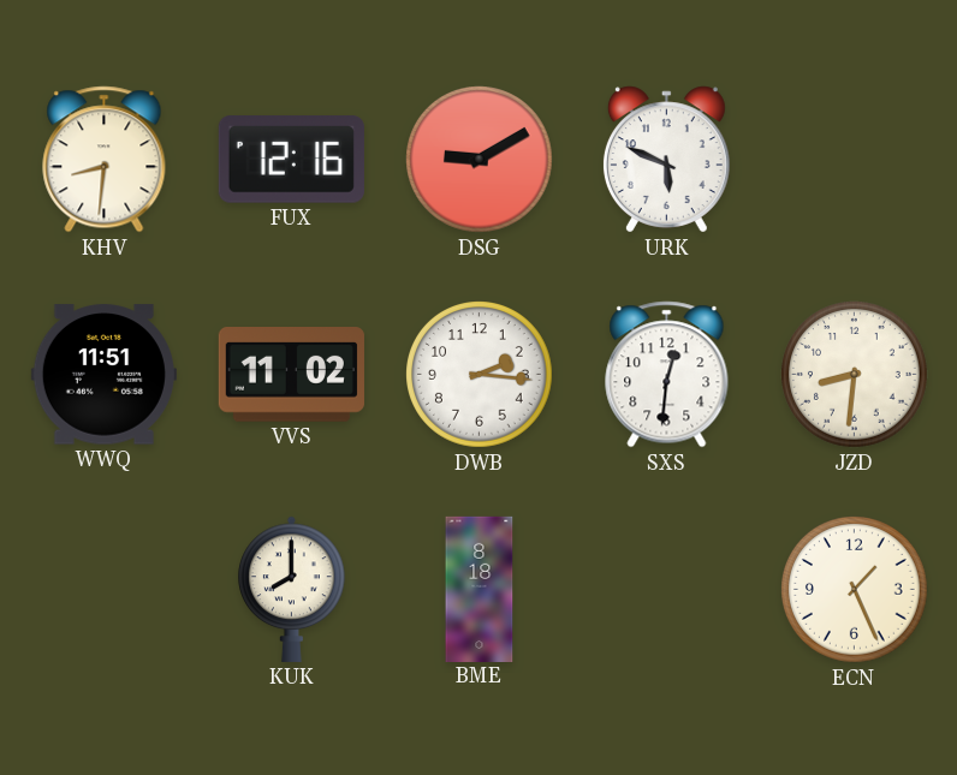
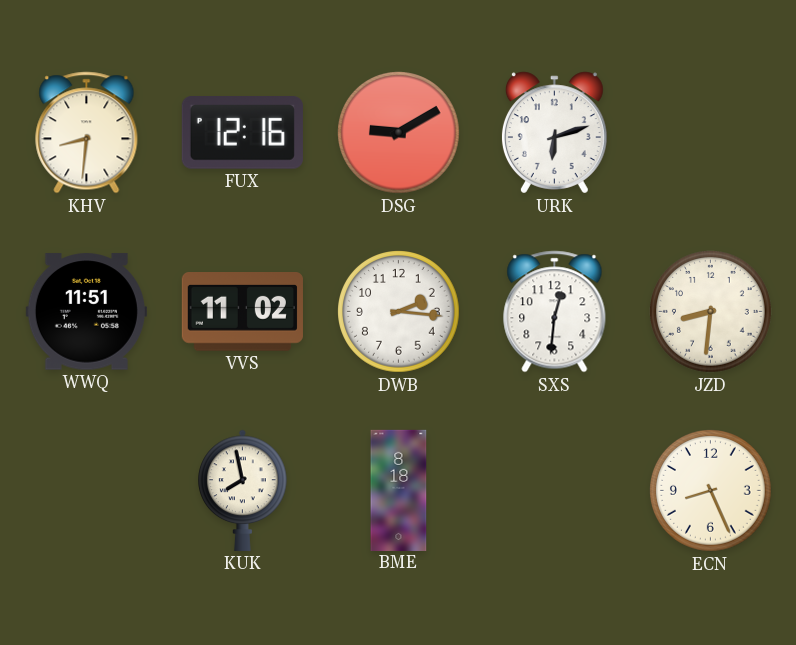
URK: 5:49 -> 6:12 (554, 133)
KUK: 8:00 -> 7:58 (243, 490)
ECN: 1:26 -> 8:26 (711, 491)
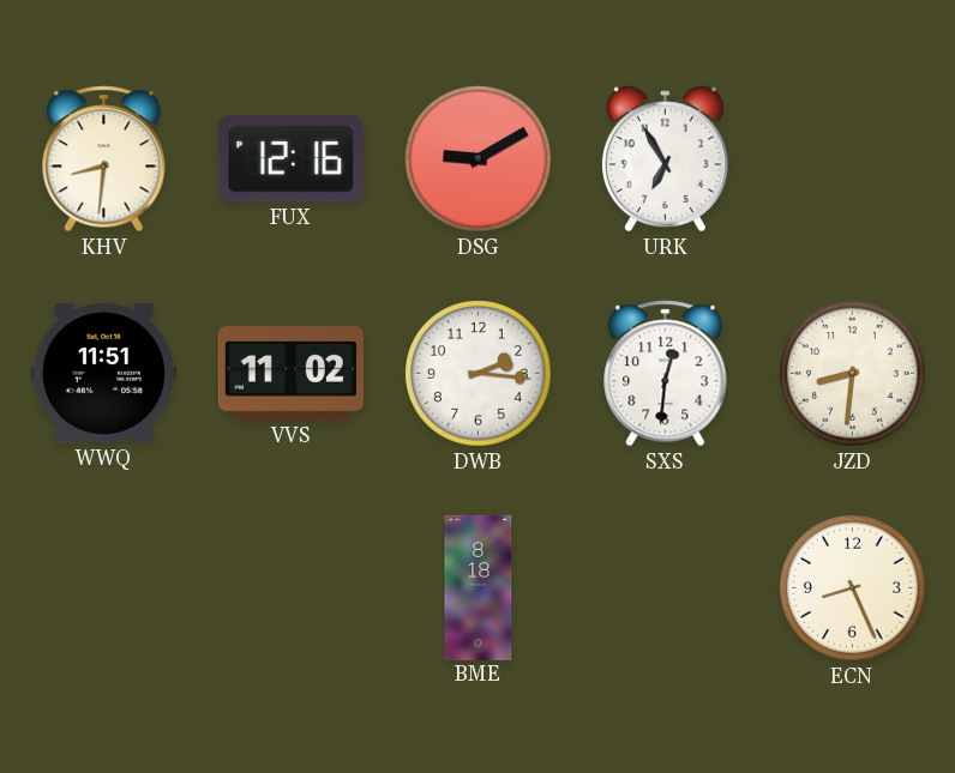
URK: 6:12 -> 6:55 (665, 159)
KUK: 7:58 -> none (243, 490)
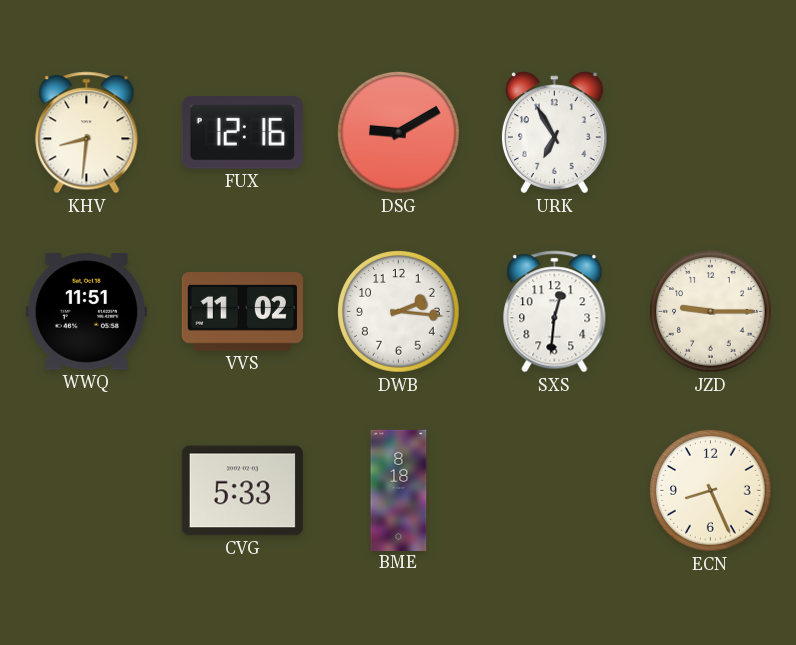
JZD: 8:31 -> 9:15 (711, 312)
CVG: none -> 5:33 (242, 491)
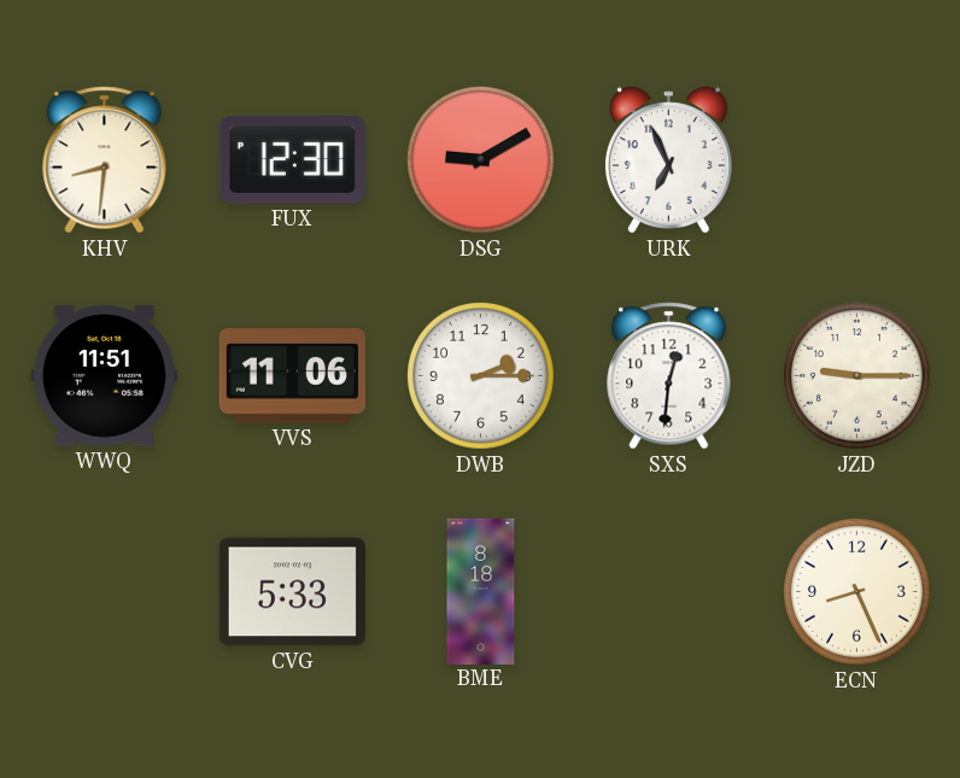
FUX: 12:16 -> 12:30 (292, 160)
URK: 6:55 -> 6:56 (668, 160)
VVS: 11:02 -> 11:06 (292, 376)
DWB: 2:16 -> 2:15 (481, 376)
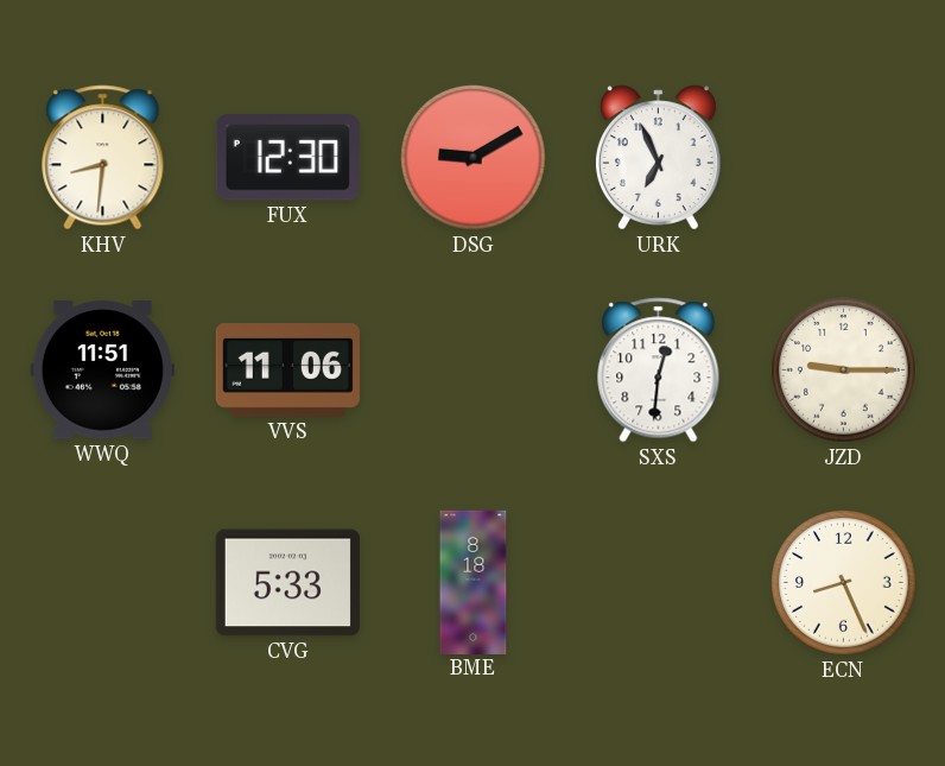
DWB: 2:15 -> none (481, 376)
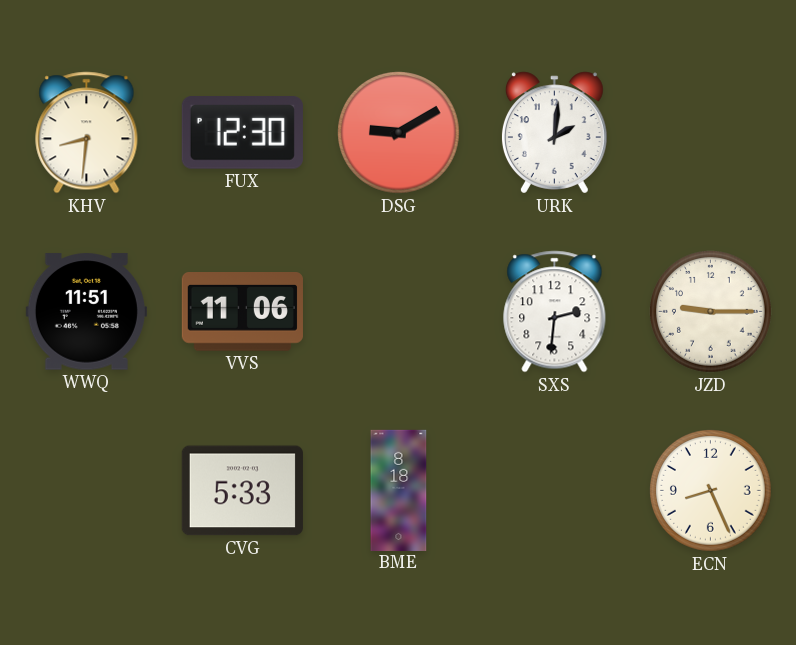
URK: 6:56 -> 2:01 (554, 133)
SXS: 12:31 -> 2:31 (555, 312)
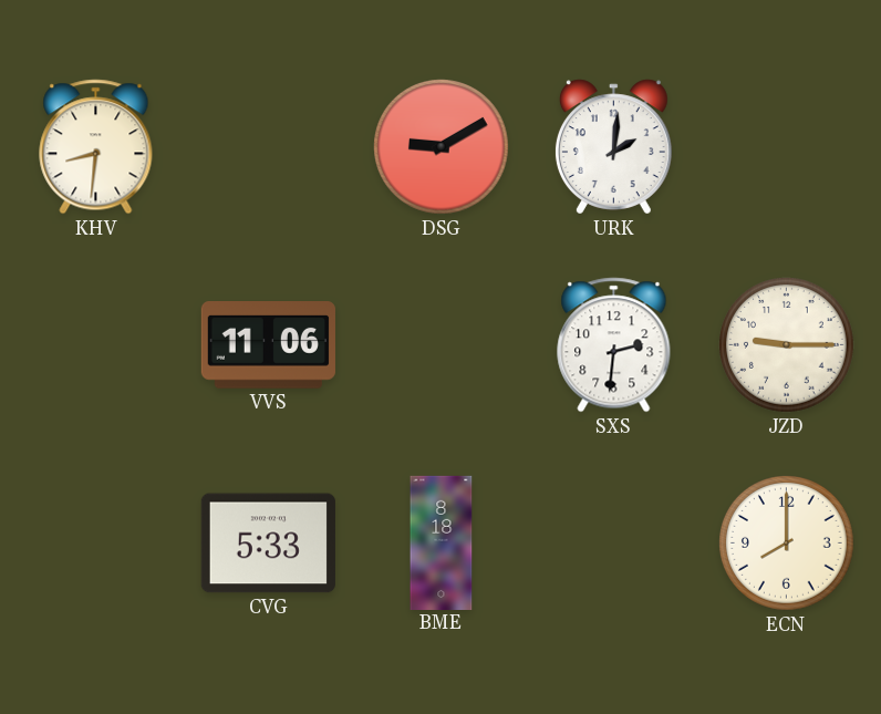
FUX: 12:30 -> none (242, 133)
WWQ: 11:51 -> none (86, 312)
ECN: 8:26 -> 8:00 (787, 544)
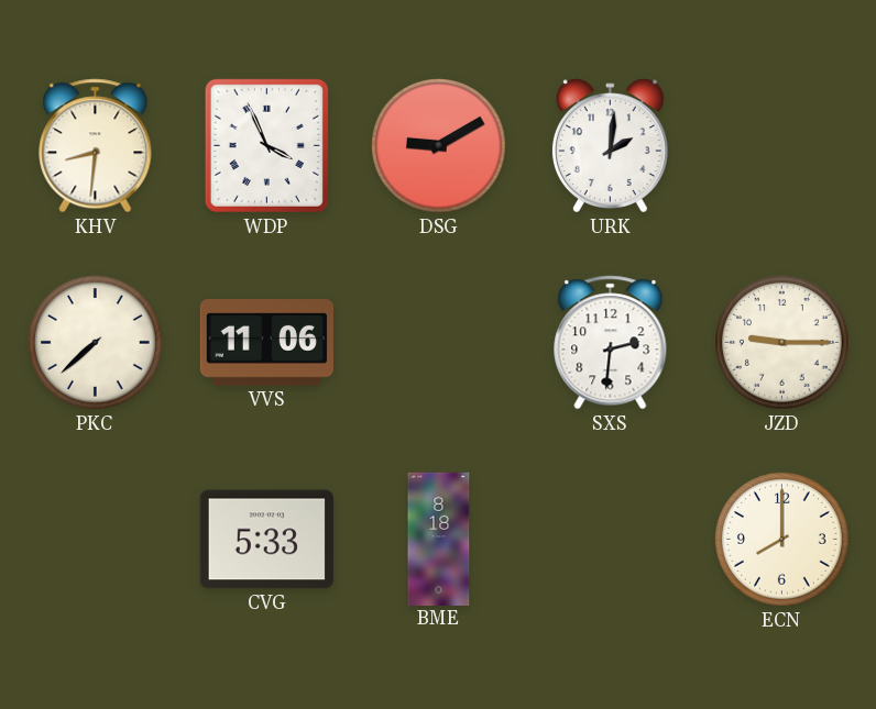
WDP: none -> 3:56 (266, 145)
PKC: none -> 7:38 (96, 343)
